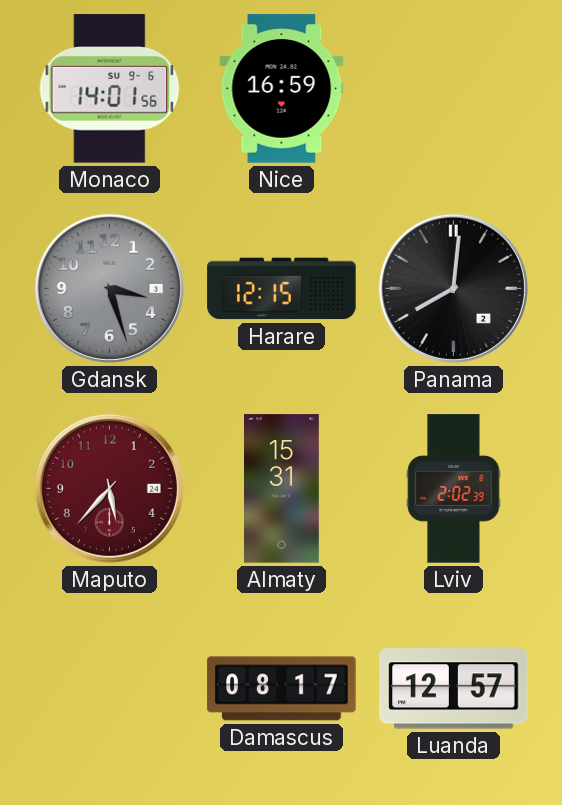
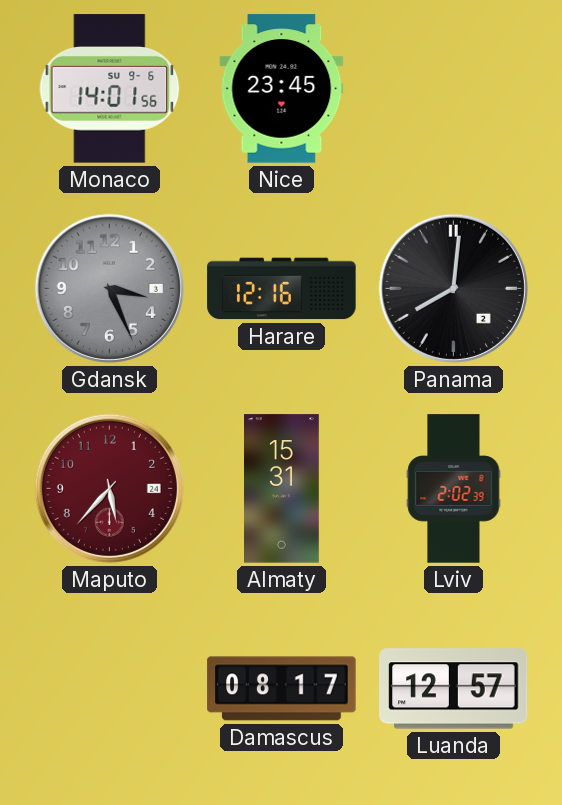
Nice: 16:59 -> 23:45 (282, 89)
Gdansk: 3:27 -> 3:26 (109, 288)
Harare: 12:15 -> 12:16 (282, 289)
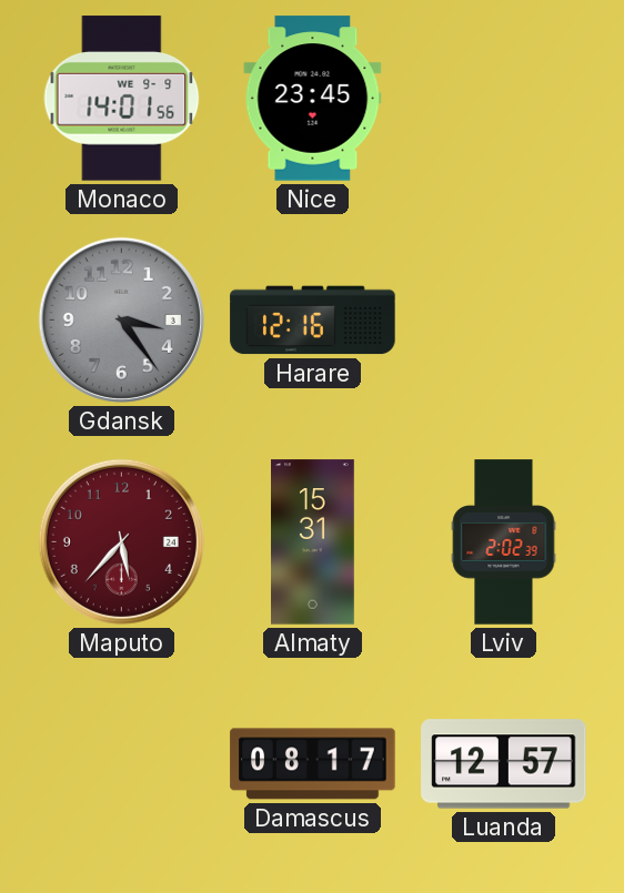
Monaco date: SU 9-6 -> WE 9-9 (122, 99)
Gdansk: 3:26 -> 3:24 (121, 319)
Panama: 8:01 -> none (453, 288)
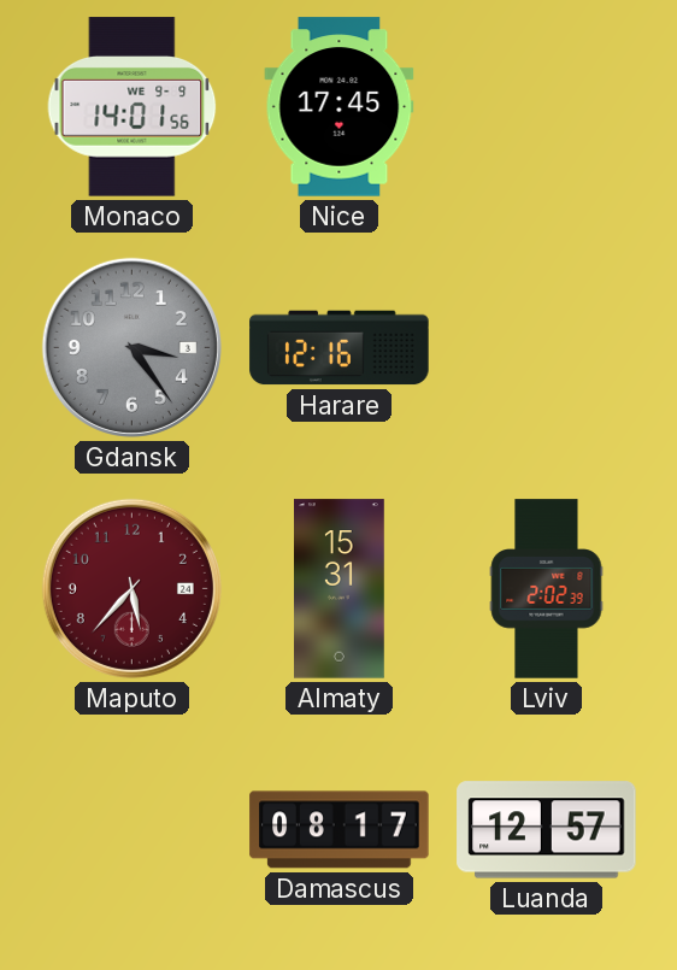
Nice: 23:45 -> 17:45 (340, 107)
